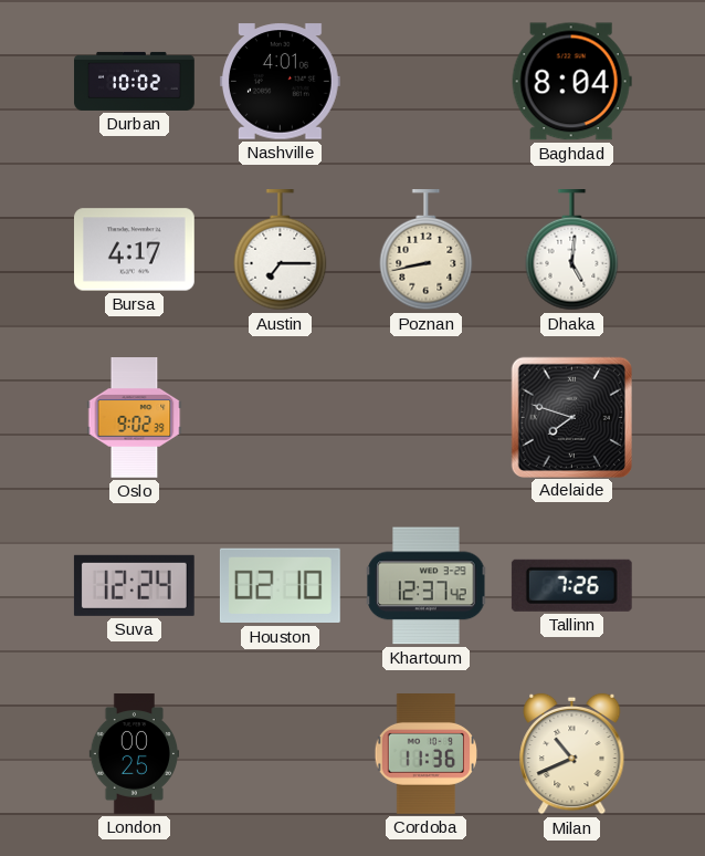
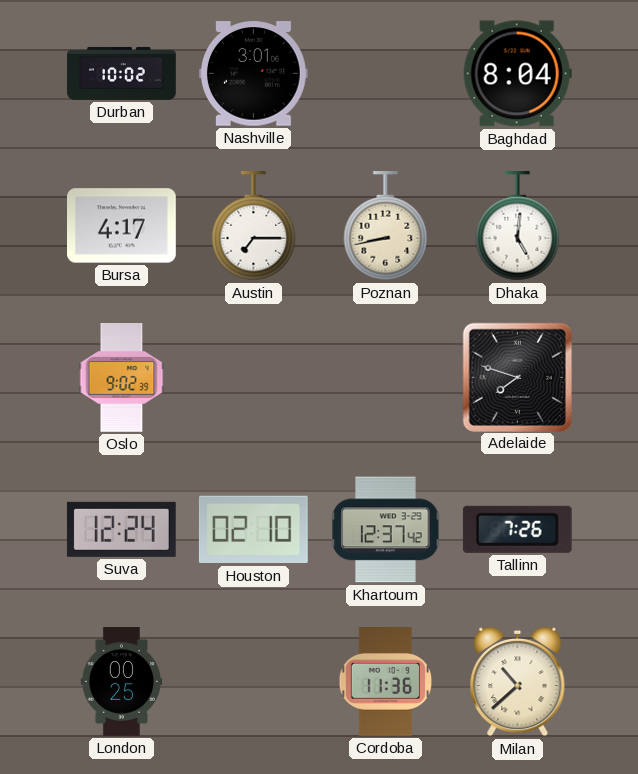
Nashville: 4:01 -> 3:01 (253, 74)
Milan: 10:41 -> 10:38 (518, 682)
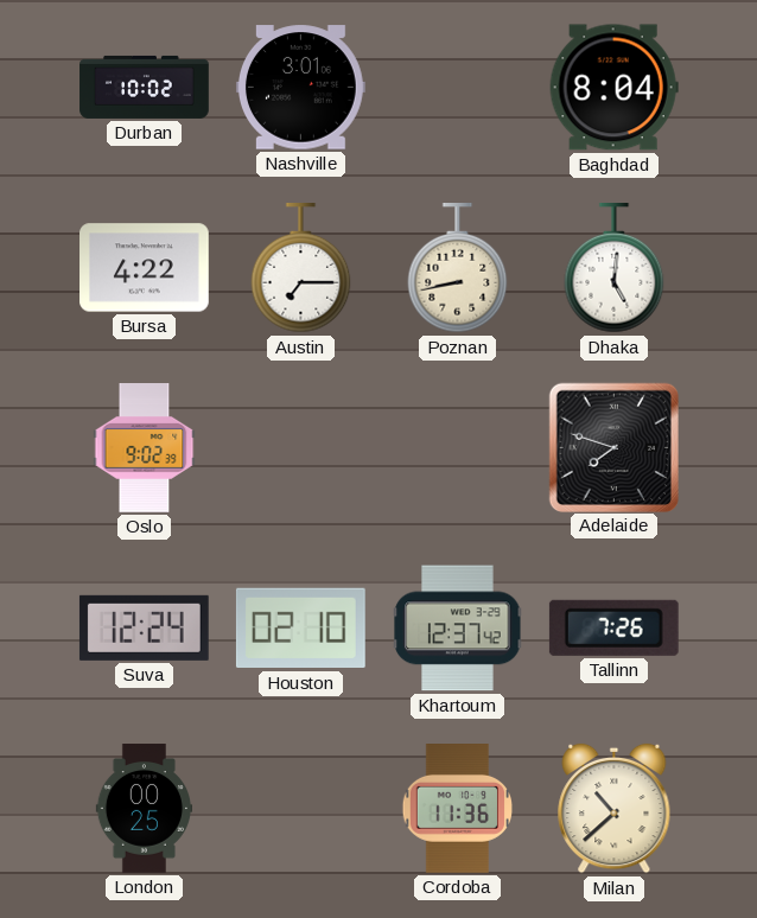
Bursa: 4:17 -> 4:22 (145, 268)
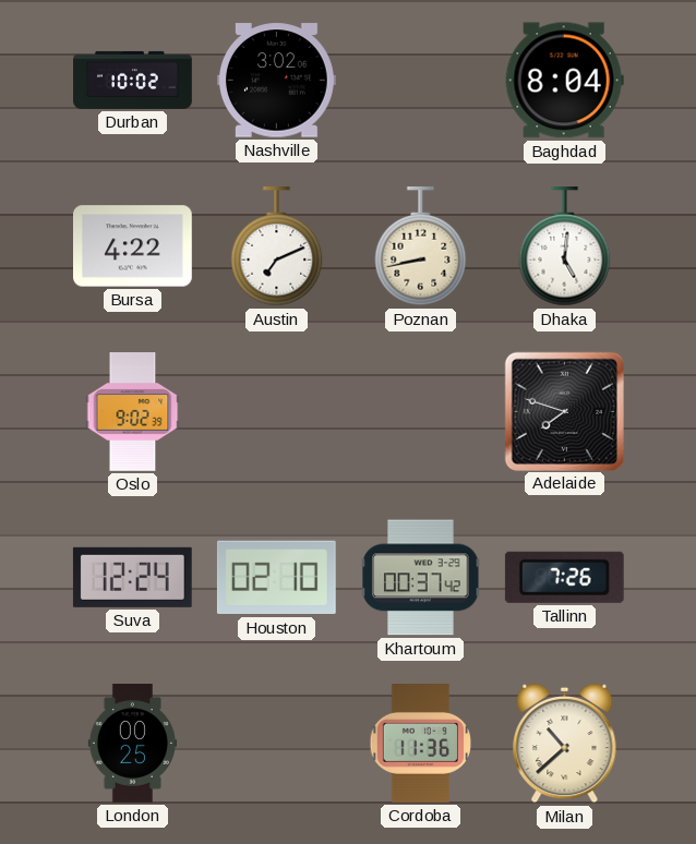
Nashville: 3:01 -> 3:02 (276, 81)
Austin: 7:15 -> 7:11 (277, 248)
Khartoum: 12:37 -> 00:37 (421, 578)
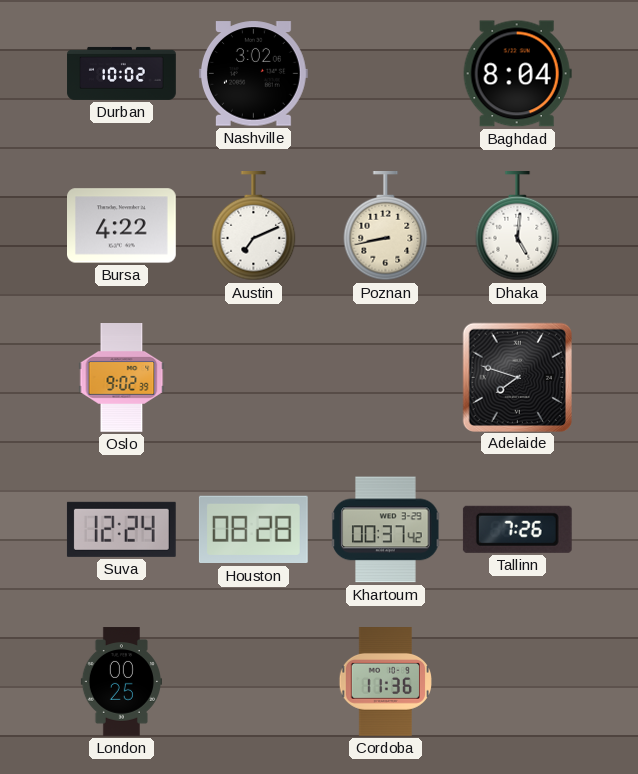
Houston: 02:10 -> 08:28 (253, 530)
Milan: 10:38 -> none (565, 744)
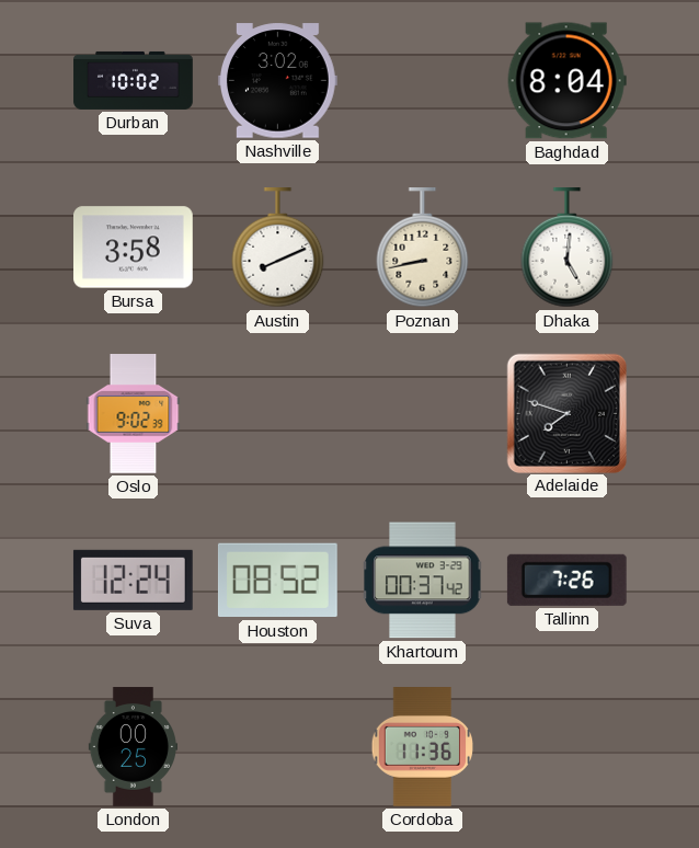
Bursa: 4:22 -> 3:58 (134, 248)
Austin: 7:11 -> 8:11 (278, 249)
Houston: 08:28 -> 08:52 (277, 581)
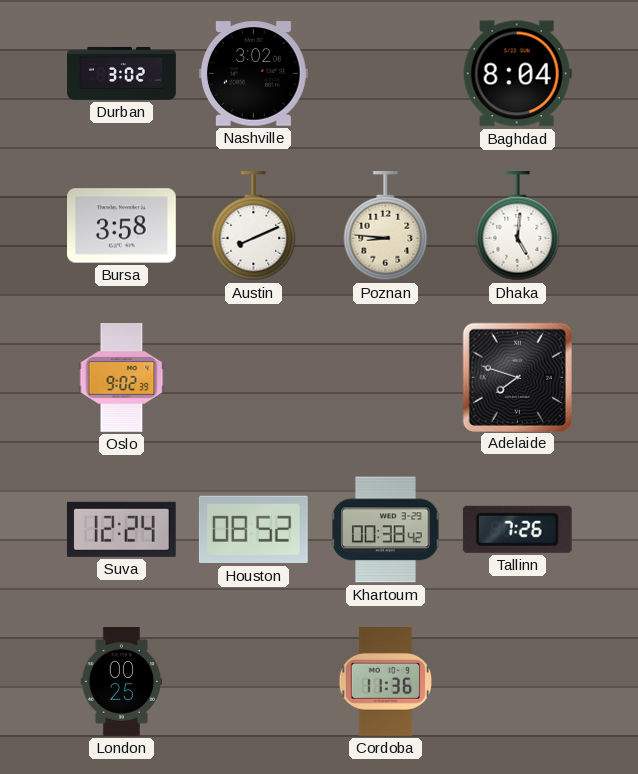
Durban: 10:02 -> 3:02 (122, 73)
Poznan: 8:43 -> 8:46 (386, 227)
Khartoum: 00:37 -> 00:38 (386, 530)
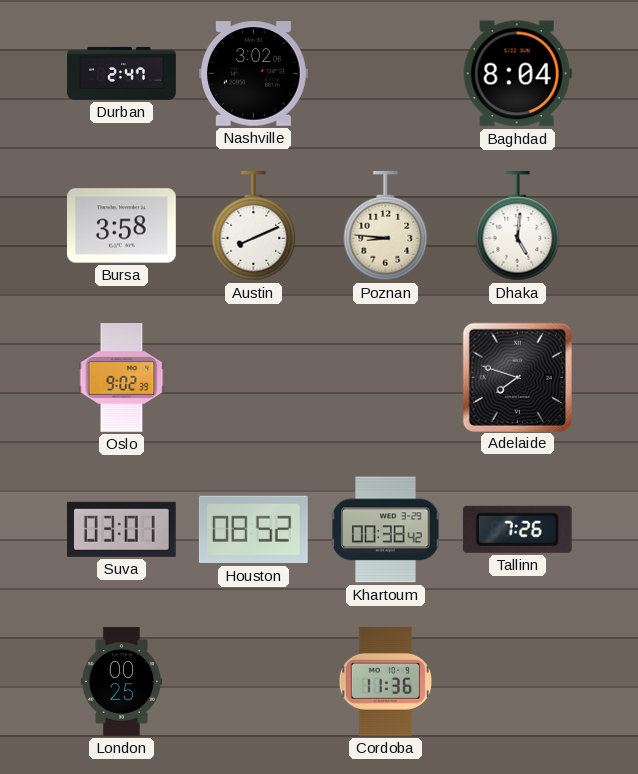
Durban: 3:02 -> 2:47 (122, 73)
Suva: 12:24 -> 03:01 (121, 529)
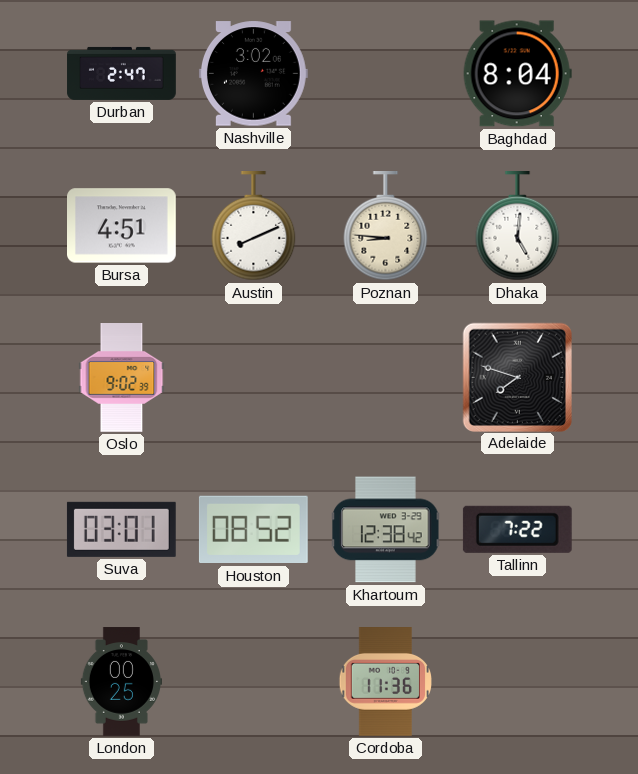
Bursa: 3:58 -> 4:51 (122, 226)
Khartoum: 00:38 -> 12:38 (386, 530)
Tallinn: 7:26 -> 7:22 (517, 529)
